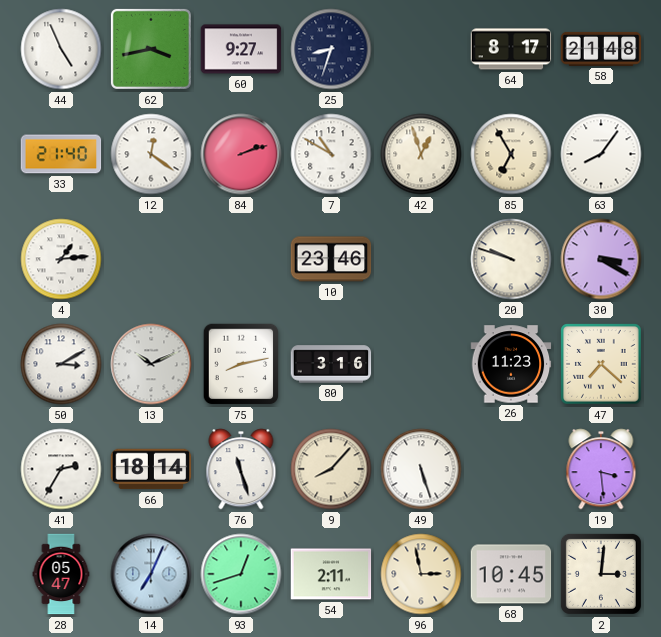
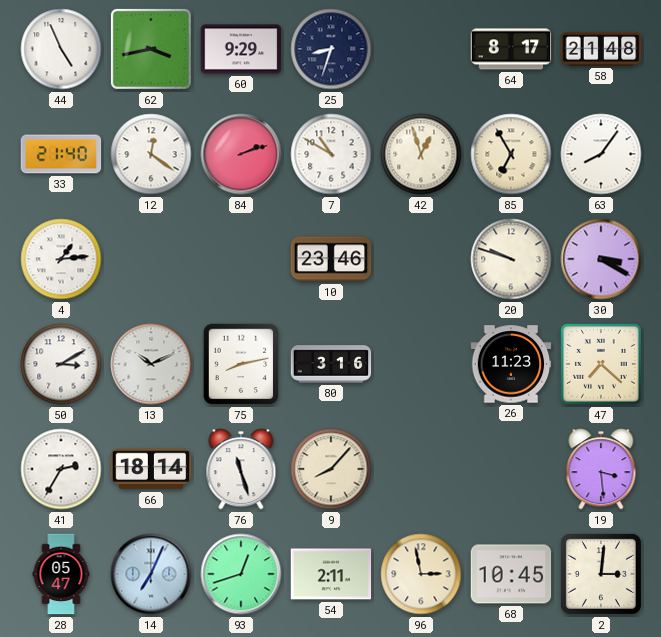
60: 9:27 -> 9:29 (241, 49)
49: 5:27 -> none (421, 469)
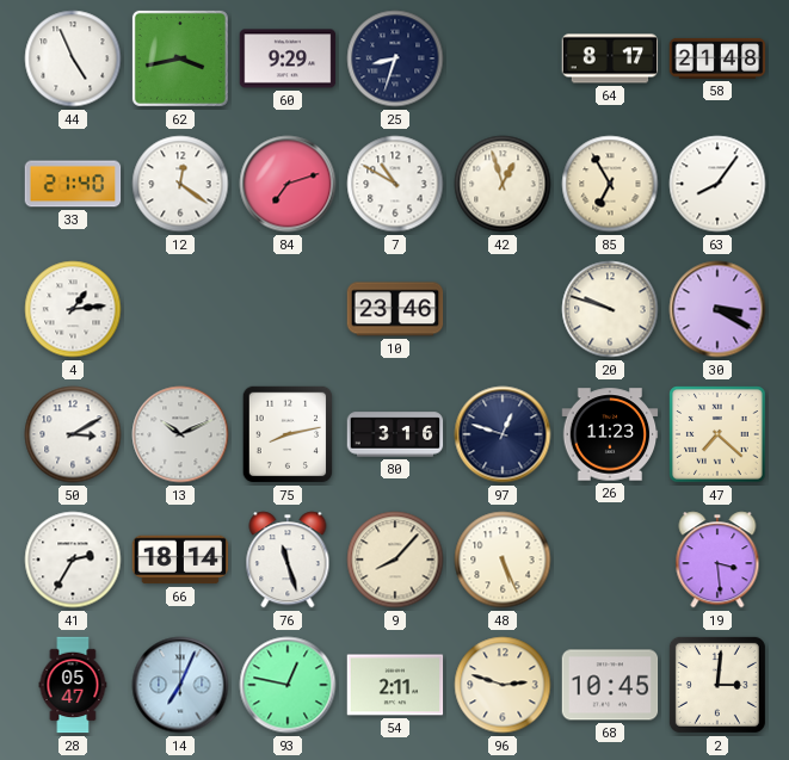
84: 2:12 -> 7:12 (288, 184)
97: none -> 12:48 (503, 434)
48: none -> 5:26 (503, 560)
93: 12:42 -> 12:47 (288, 685)
96: 2:58 -> 2:48 (503, 685)
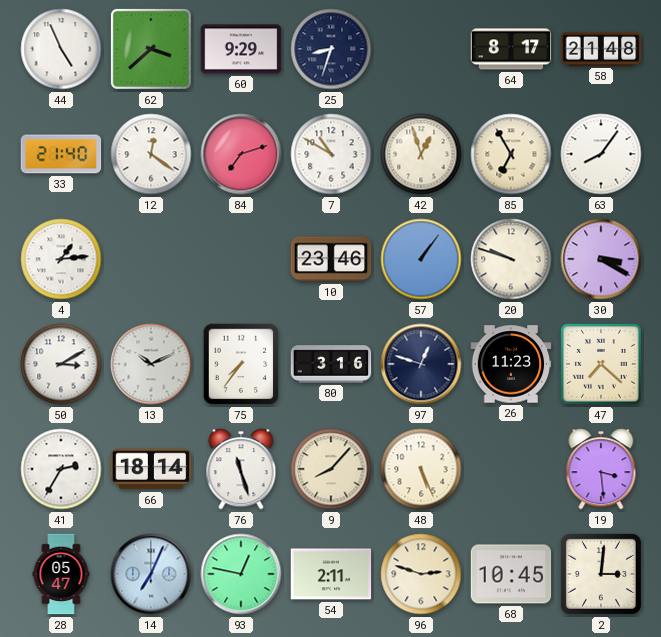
62: 3:43 -> 3:38 (151, 49)
57: none -> 1:06 (421, 259)
75: 8:13 -> 7:36 (241, 364)
